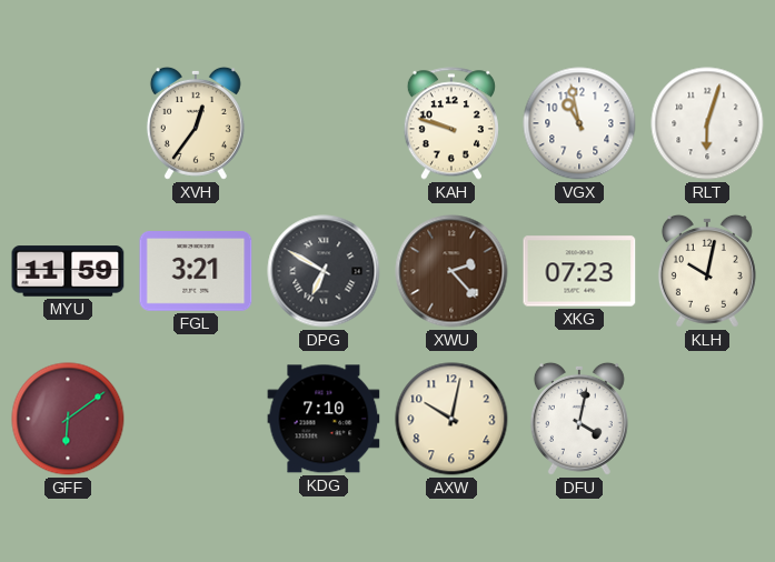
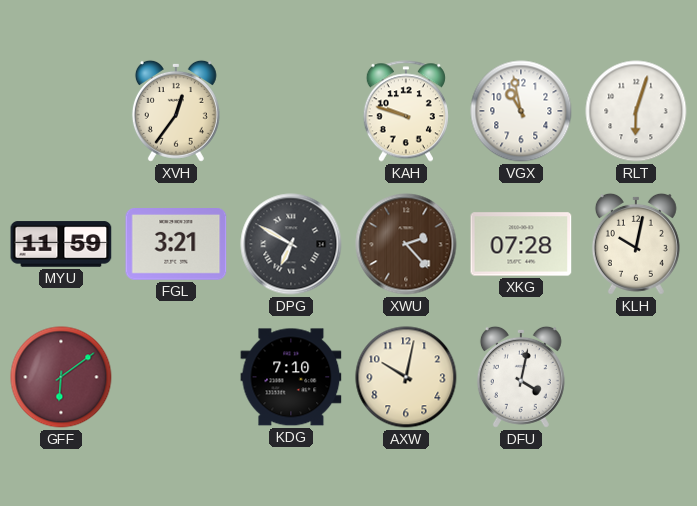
XKG: 07:23 -> 07:28 (521, 244)
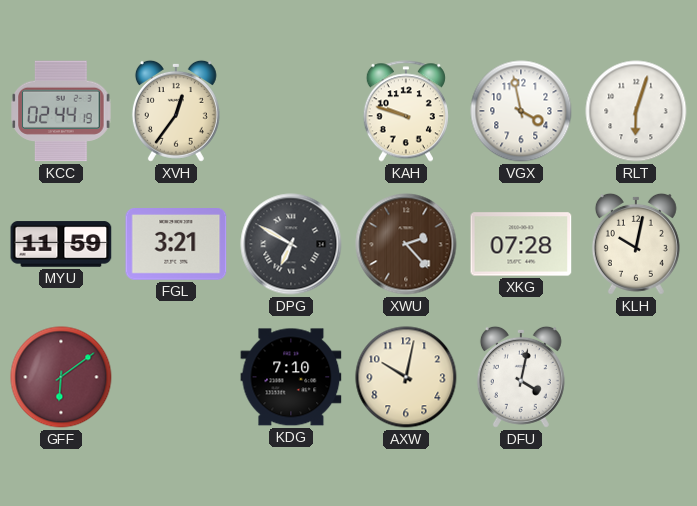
KCC: none -> 02:44 (61, 111)
VGX: 10:58 -> 3:58 (521, 111)
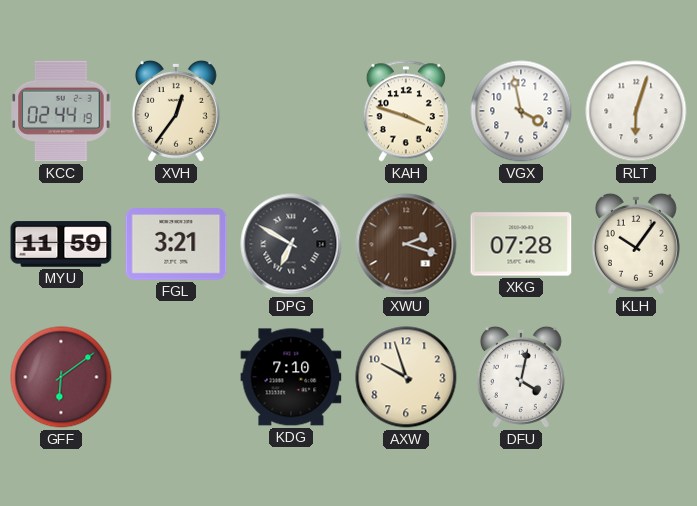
KAH: 9:48 -> 3:48 (406, 111)
XWU: 2:23 -> 2:18 (406, 244)
KLH: 10:02 -> 10:06 (636, 244)
AXW: 10:02 -> 9:57 (406, 377)
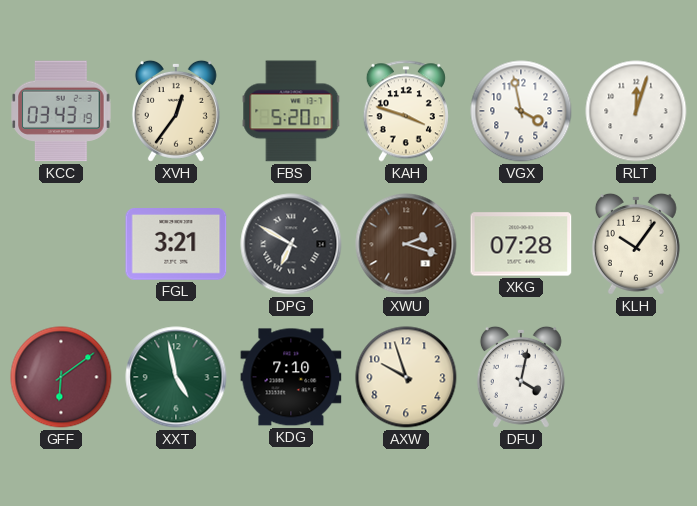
KCC: 02:44 -> 03:43 (61, 111)
FBS: none -> 5:20 (291, 111)
RLT: 6:03 -> 12:03 (636, 111)
MYU: 11:59 -> none (61, 244)
XXT: none -> 4:58 (176, 377)
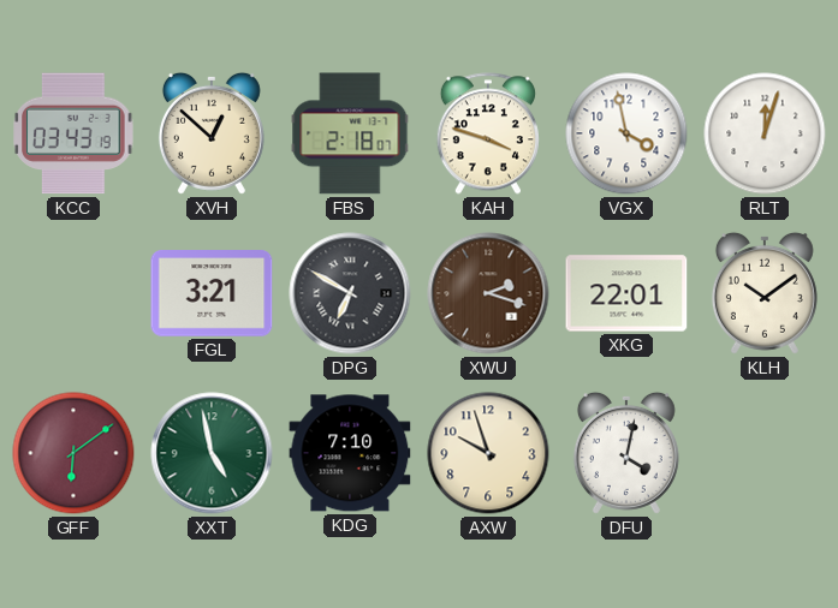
XVH: 12:36 -> 12:52 (212, 133)
FBS: 5:20 -> 2:18 (350, 133)
XKG: 07:28 -> 22:01 (626, 293)
KLH: 10:06 -> 10:09 (765, 293)
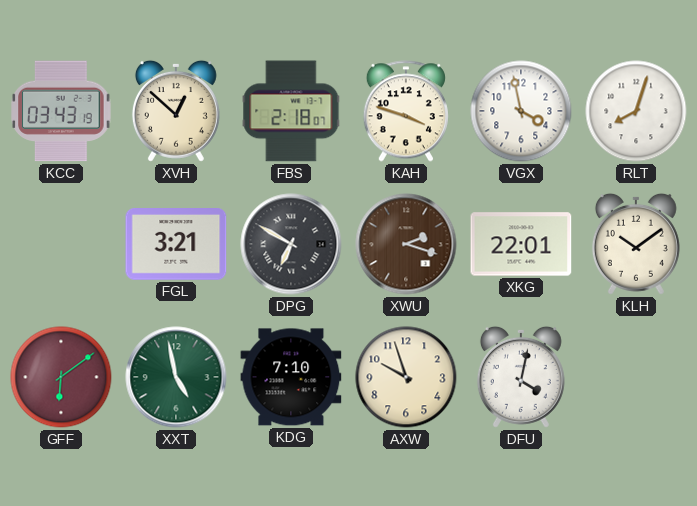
RLT: 12:03 -> 8:03 (636, 111)
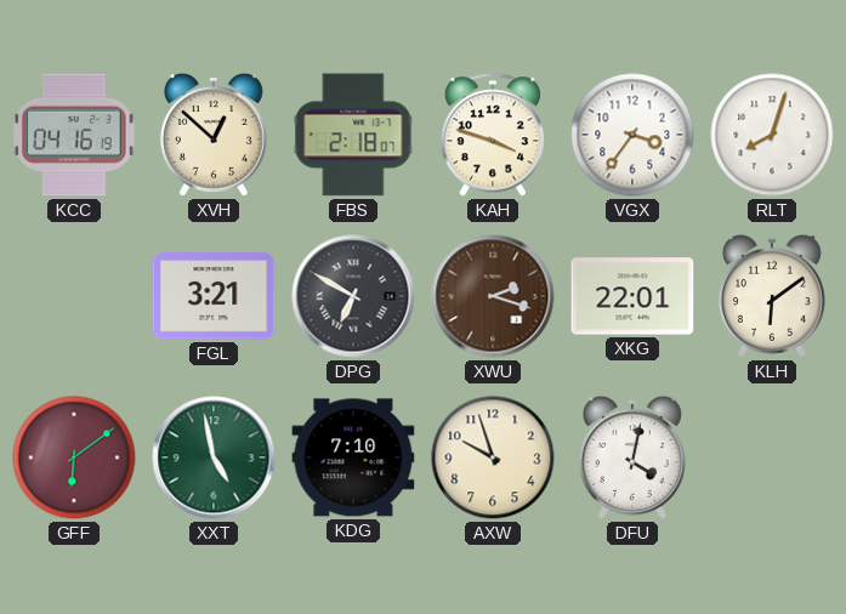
KCC: 03:43 -> 04:16 (74, 135)
VGX: 3:58 -> 3:36 (632, 135)
KLH: 10:09 -> 6:09 (772, 296)
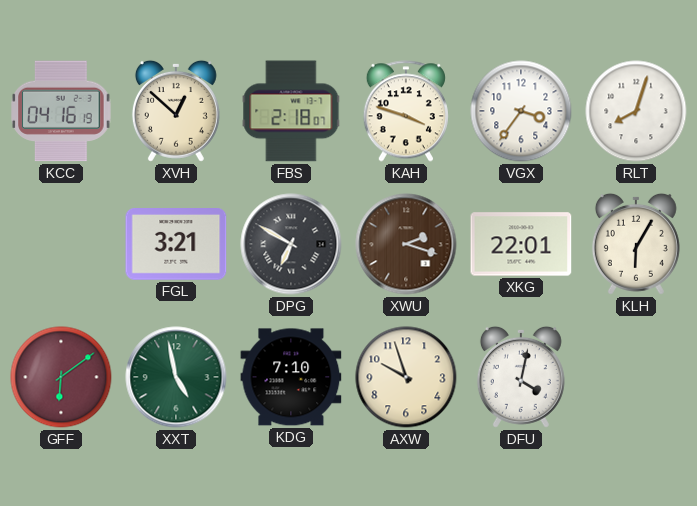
KLH: 6:09 -> 6:05 (636, 244)
